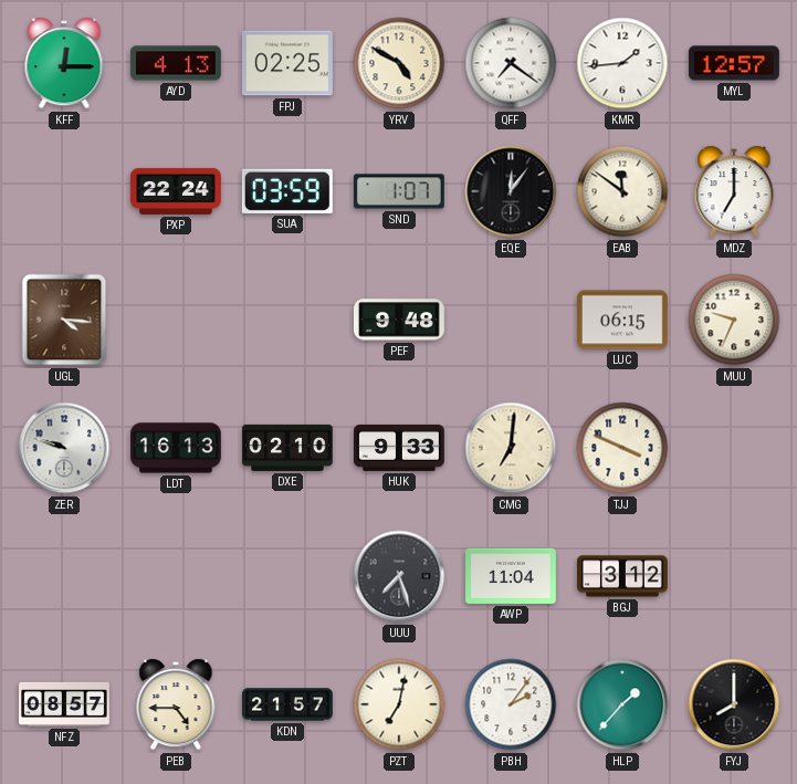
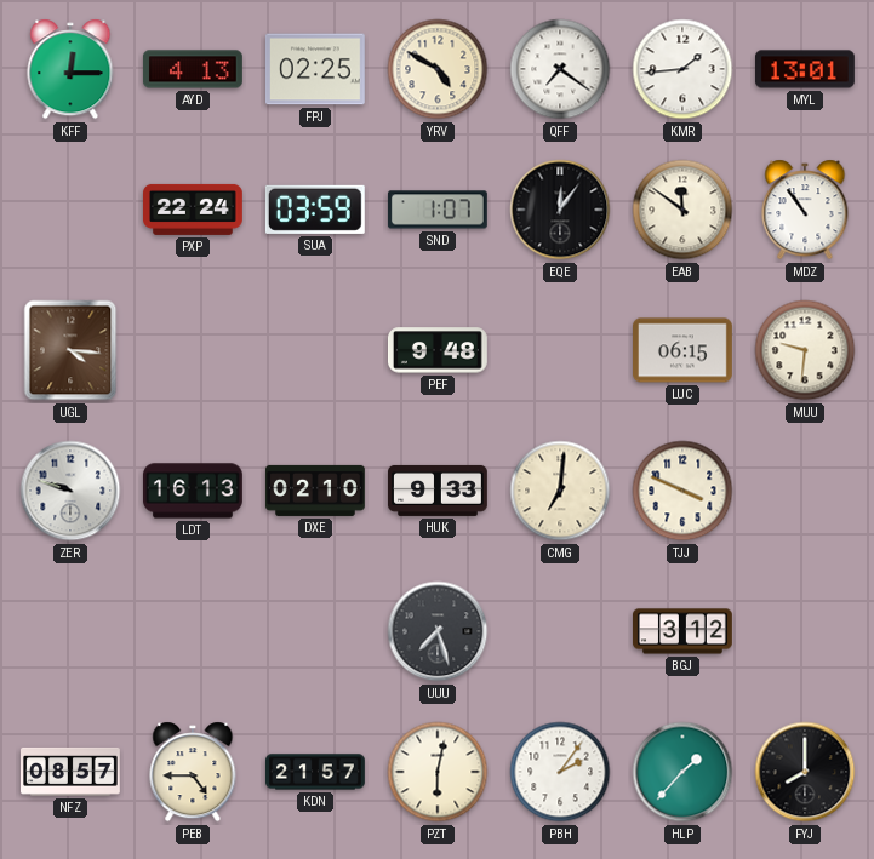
MYL: 12:57 -> 13:01 (806, 69)
MDZ: 7:00 -> 10:54 (805, 210)
MUU: 9:34 -> 9:31 (805, 350)
AWP: 11:04 -> none (512, 576)
PZT: 7:02 -> 6:02 (438, 772)
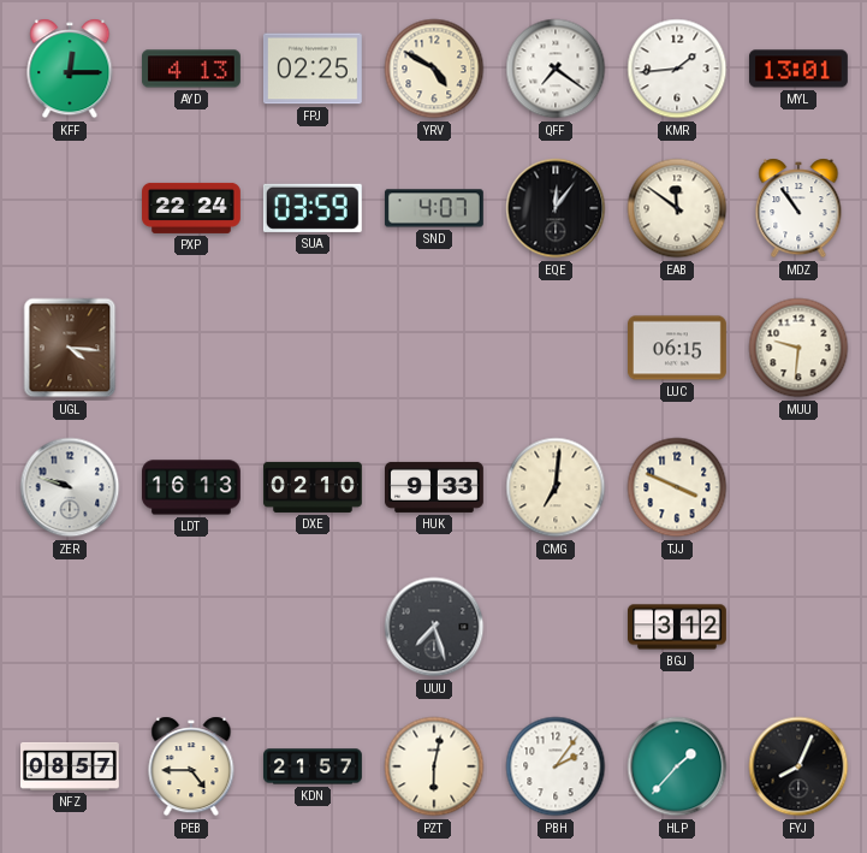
SND: 1:07 -> 4:07 (434, 208)
PEF: 9:48 -> none (439, 350)
FYJ: 8:00 -> 8:04 (798, 766)
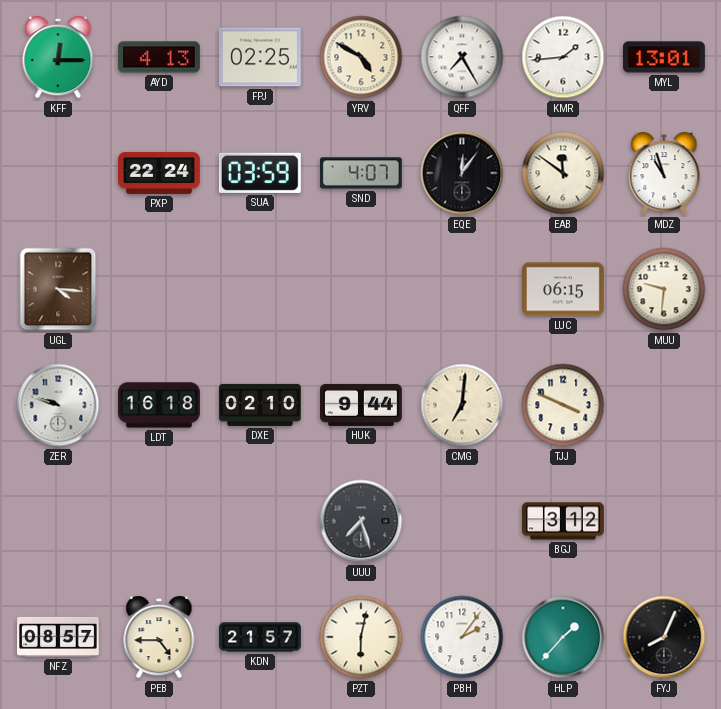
QFF: 7:21 -> 7:25 (462, 57)
MDZ: 10:54 -> 10:57 (664, 173)
LDT: 16:13 -> 16:18 (160, 405)
HUK: 9:33 -> 9:44 (362, 405)
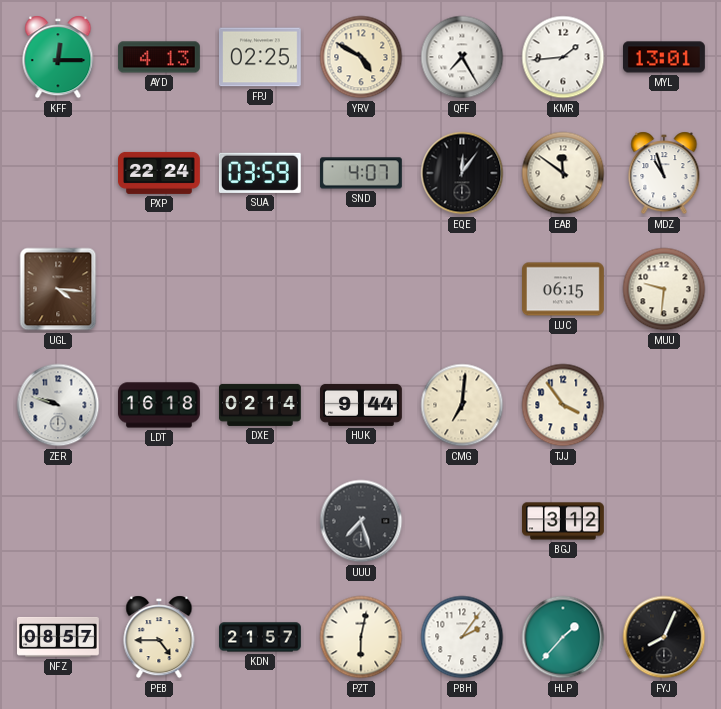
DXE: 02:10 -> 02:14 (261, 405)
TJJ: 3:49 -> 3:54 (563, 405)
